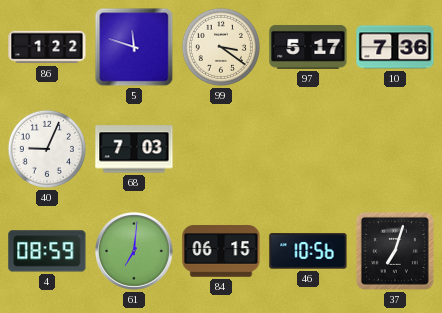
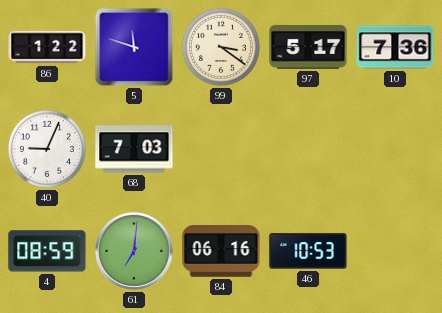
84: 06:15 -> 06:16 (221, 251)
46: 10:56 -> 10:53 (308, 251)
37: 7:03 -> none (395, 251)
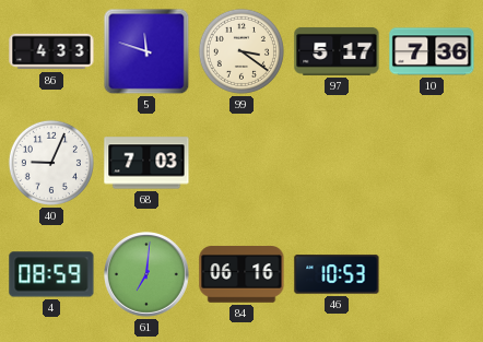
86: 1:22 -> 4:33 (51, 51)
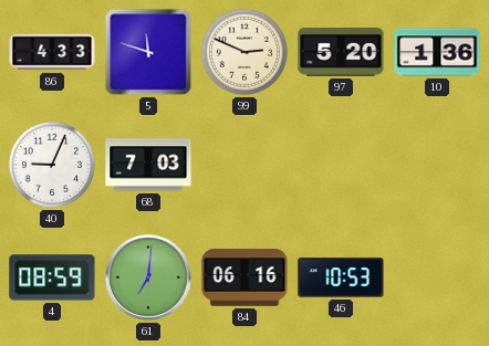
99: 3:21 -> 2:49 (245, 52)
97: 5:17 -> 5:20 (341, 52)
10: 7:36 -> 1:36 (437, 52)
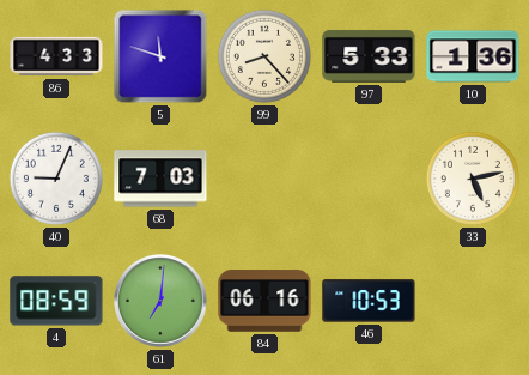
99: 2:49 -> 8:23 (264, 56)
97: 5:20 -> 5:33 (369, 56)
33: none -> 5:13 (473, 179)
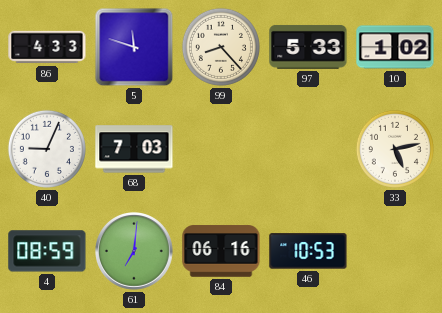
10: 1:36 -> 1:02 (395, 47)
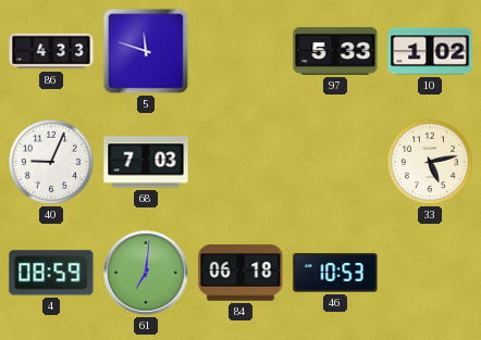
99: 8:23 -> none (221, 47)
84: 06:16 -> 06:18 (240, 273)
